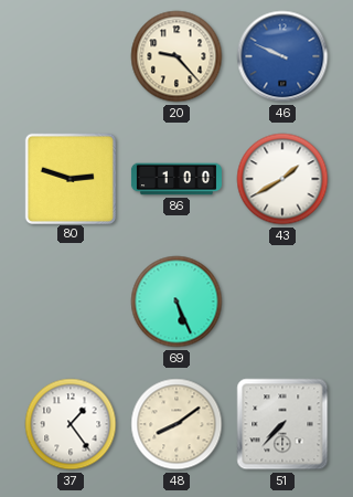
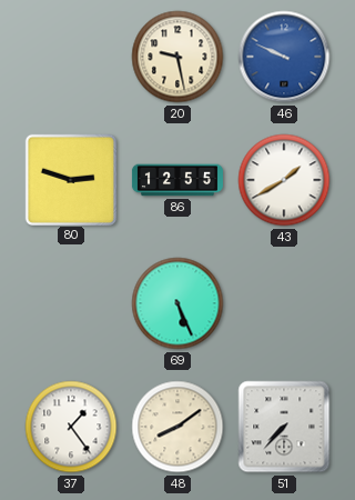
20: 9:23 -> 9:28 (177, 57)
86: 1:00 -> 12:55 (177, 180)
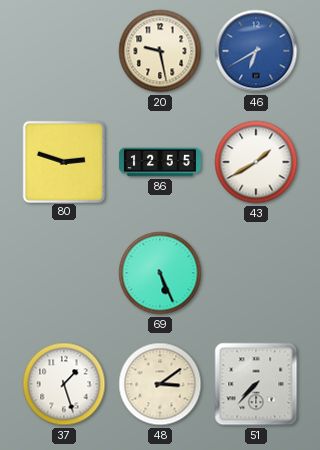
46: 9:49 -> 6:40 (256, 51)
37: 1:24 -> 1:27 (64, 384)
48: 8:09 -> 3:09 (160, 384)
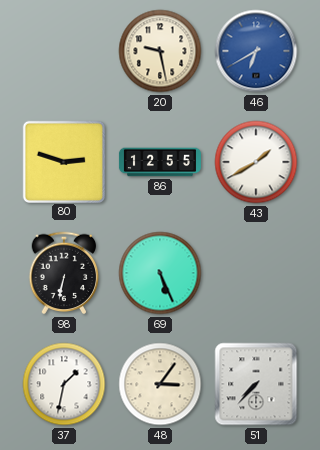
98: none -> 6:32 (64, 273)
37: 1:27 -> 1:32 (64, 384)
48: 3:09 -> 3:06 (160, 384)
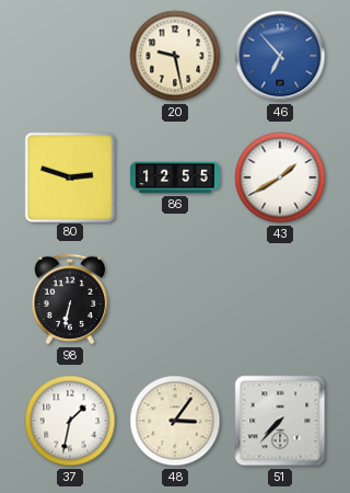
46: 6:40 -> 6:53 (280, 56)
69: 5:26 -> none (160, 273)
